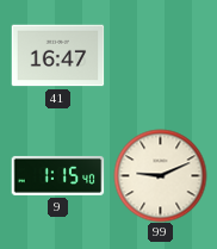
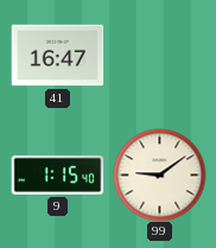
99: 9:11 -> 9:09 (159, 174)
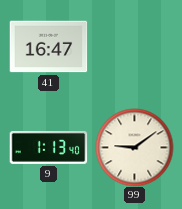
9: 1:15 -> 1:13 (48, 147)
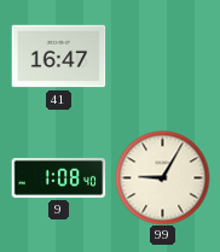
9: 1:13 -> 1:08 (58, 177)
99: 9:09 -> 9:05 (162, 177)
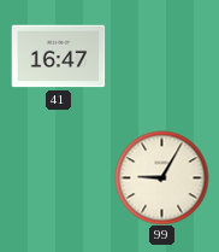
9: 1:08 -> none (58, 177)
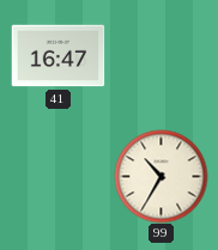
99: 9:05 -> 10:35 (161, 176)
